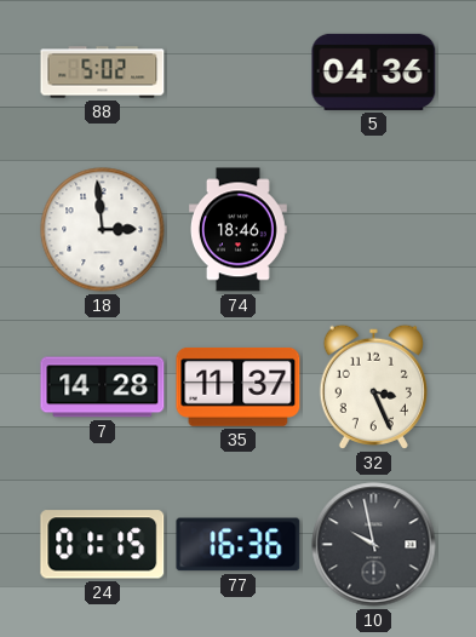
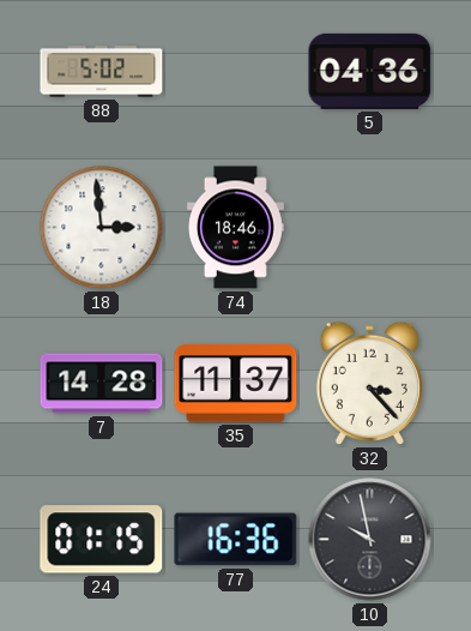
32: 3:26 -> 3:23 (369, 383)
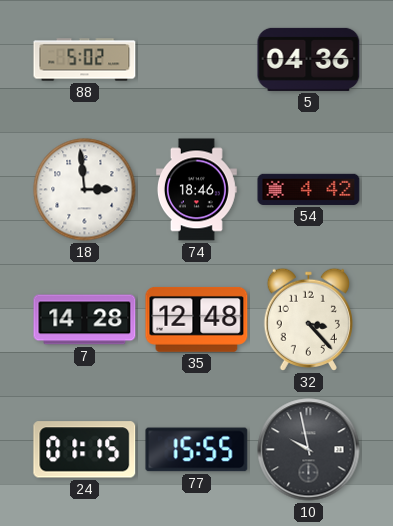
54: none -> 4:42 (309, 189)
35: 11:37 -> 12:48 (197, 319)
77: 16:36 -> 15:55 (197, 450)
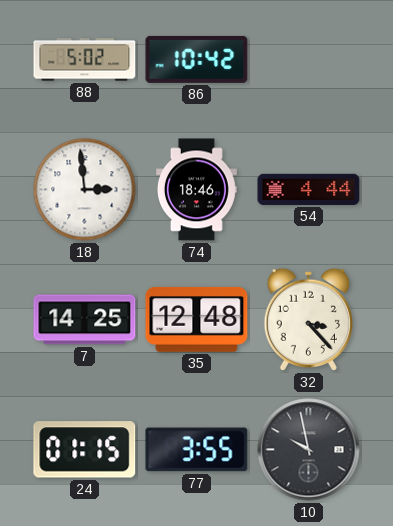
86: none -> 10:42 (197, 59)
5: 04:36 -> none (309, 59)
54: 4:42 -> 4:44 (309, 189)
7: 14:28 -> 14:25 (85, 320)
77: 15:55 -> 3:55 (197, 450)
